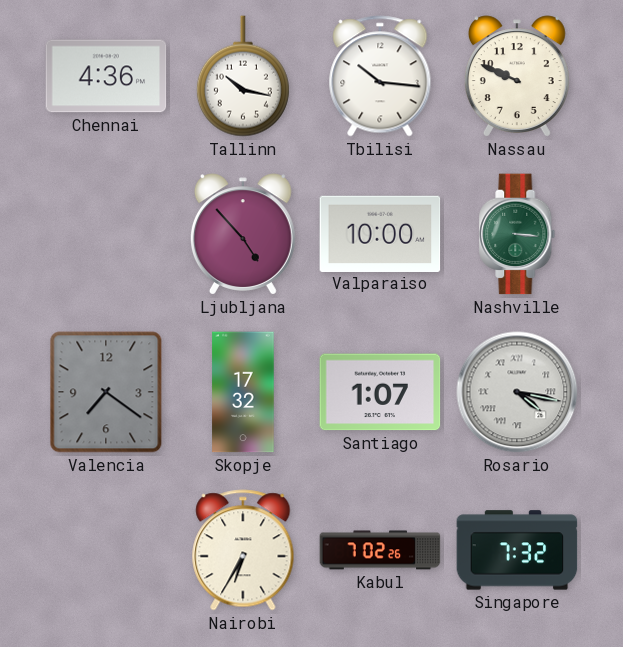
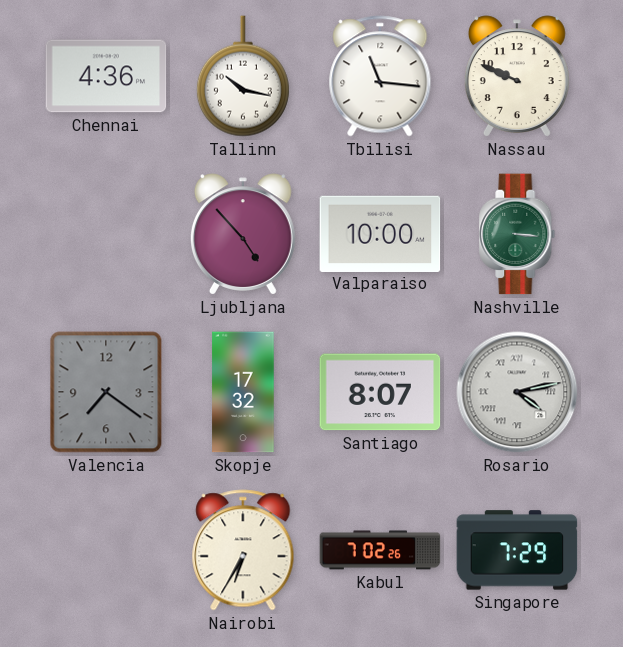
Tbilisi: 10:16 -> 11:16 (380, 76)
Santiago: 1:07 -> 8:07 (380, 392)
Rosario: 4:17 -> 4:13 (517, 392)
Singapore: 7:32 -> 7:29 (517, 550)
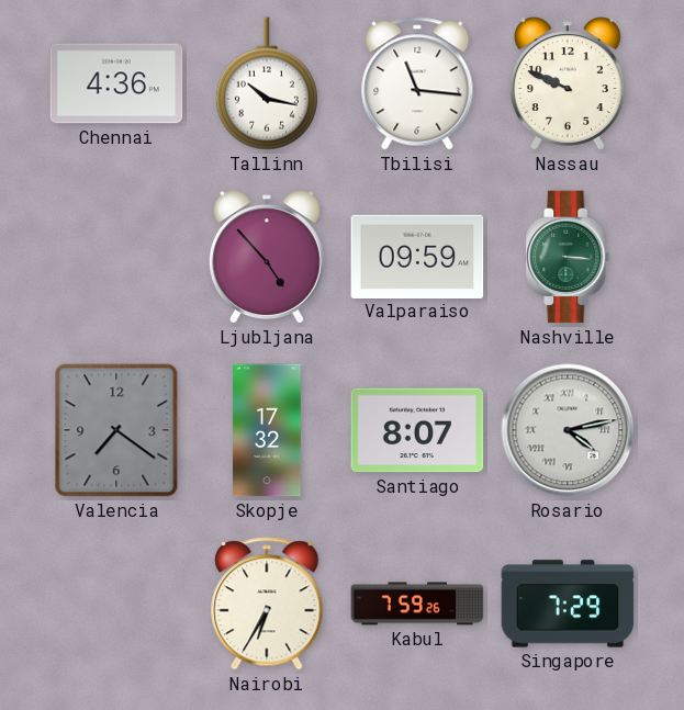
Valparaiso: 10:00 -> 09:59 (417, 256)
Kabul: 7:02 -> 7:59 (417, 604)
